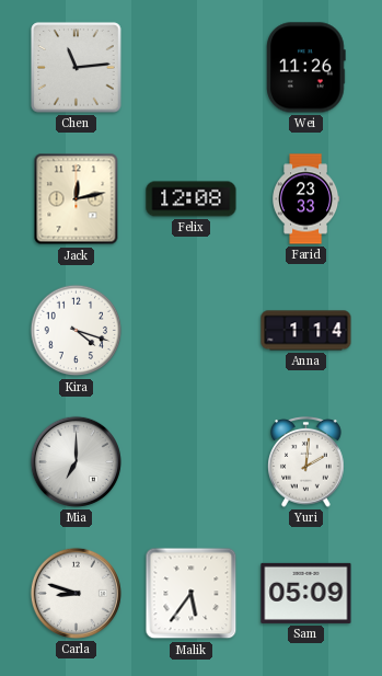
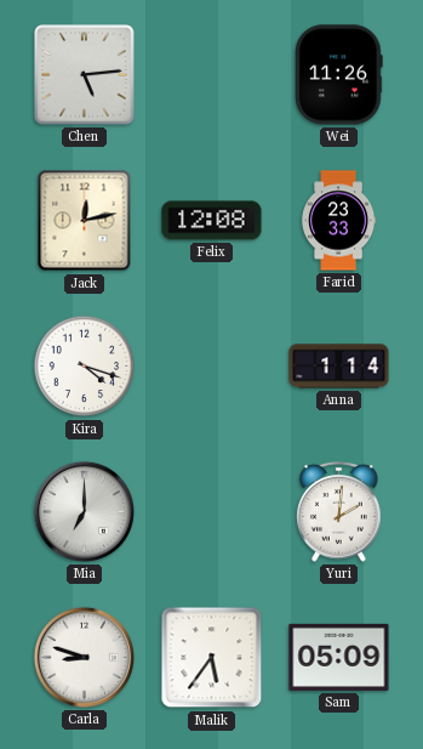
Chen: 11:14 -> 5:14 (85, 75)
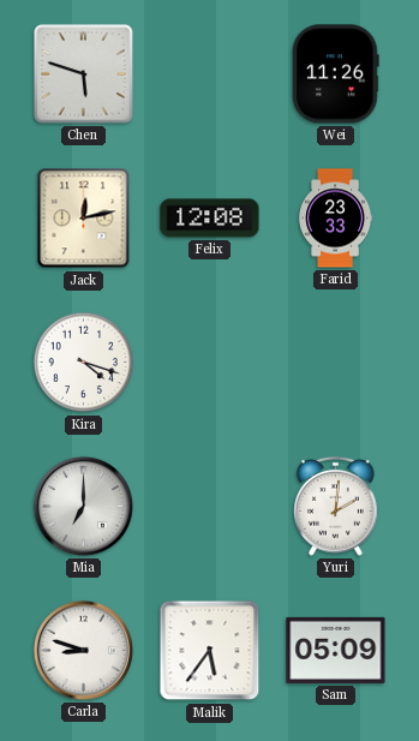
Chen: 5:14 -> 5:48 (84, 74)
Anna: 1:14 -> none (339, 367)
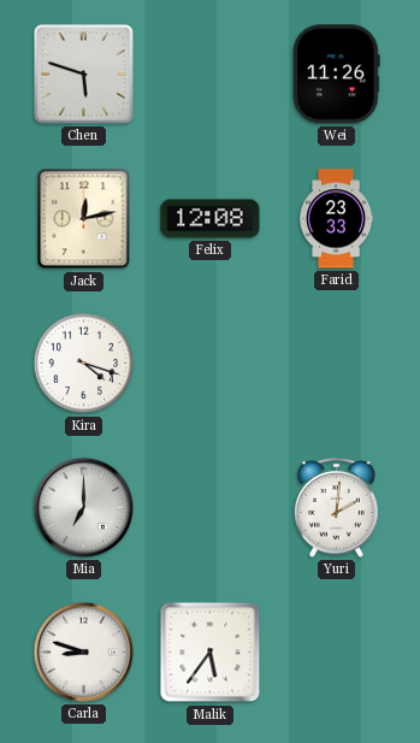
Sam: 05:09 -> none (336, 650)
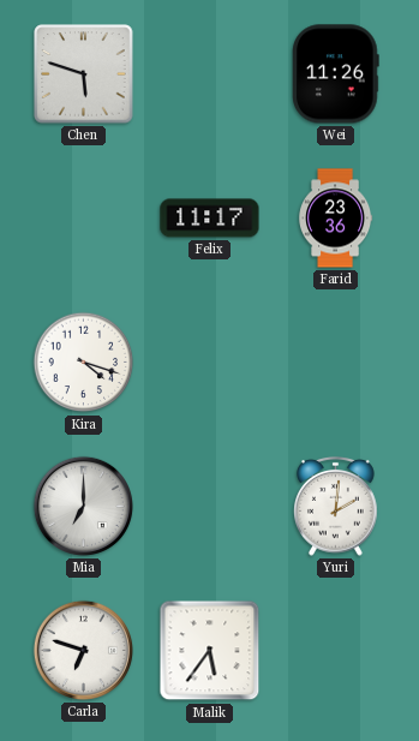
Jack: 12:13 -> none (84, 219)
Felix: 12:08 -> 11:17 (210, 219)
Farid: 23:33 -> 23:36 (336, 219)
Carla: 8:48 -> 6:48 (83, 650)
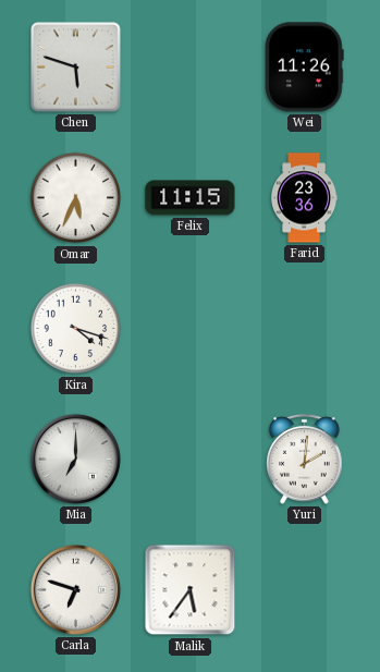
Omar: none -> 5:34 (76, 198)
Felix: 11:17 -> 11:15 (191, 198)
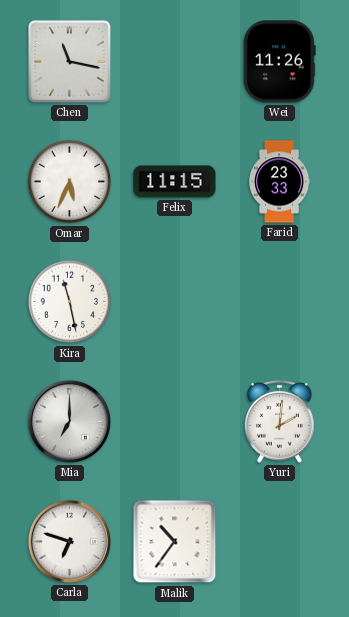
Chen: 5:48 -> 11:17 (70, 62)
Farid: 23:36 -> 23:33 (280, 182)
Kira: 4:18 -> 11:28 (70, 302)
Malik: 5:36 -> 10:36 (175, 542)
